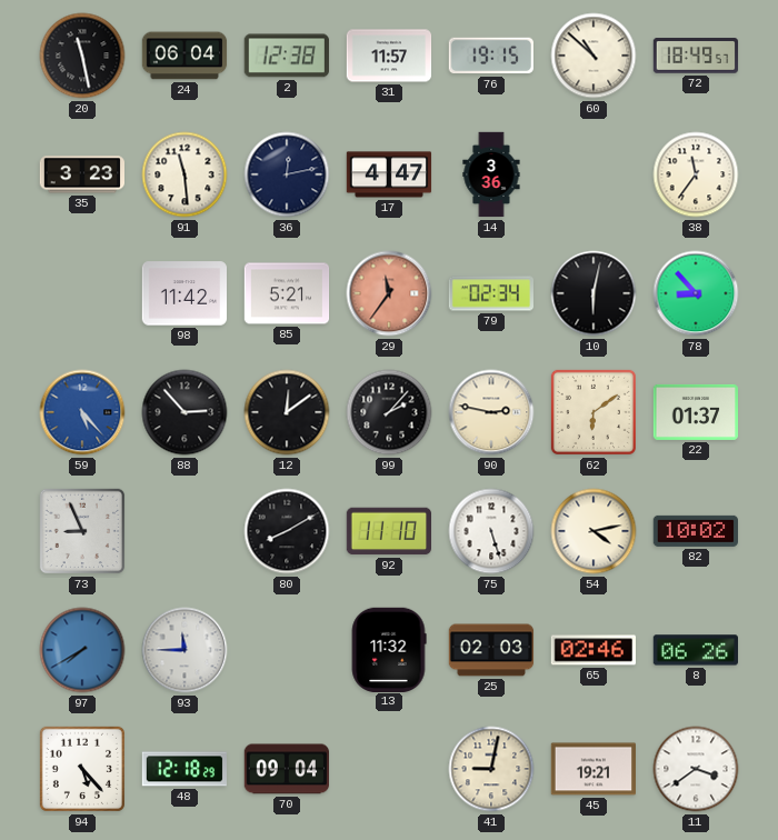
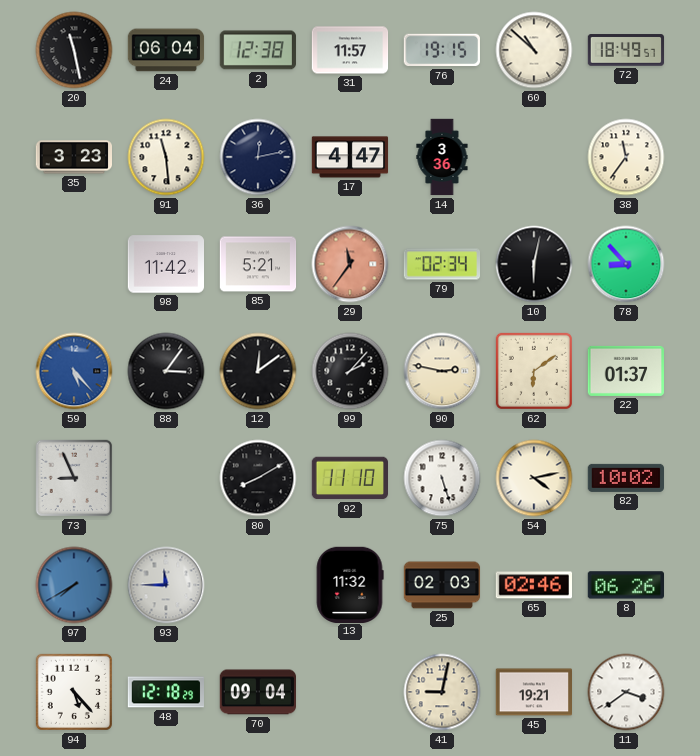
88: 2:53 -> 3:06 (166, 371)
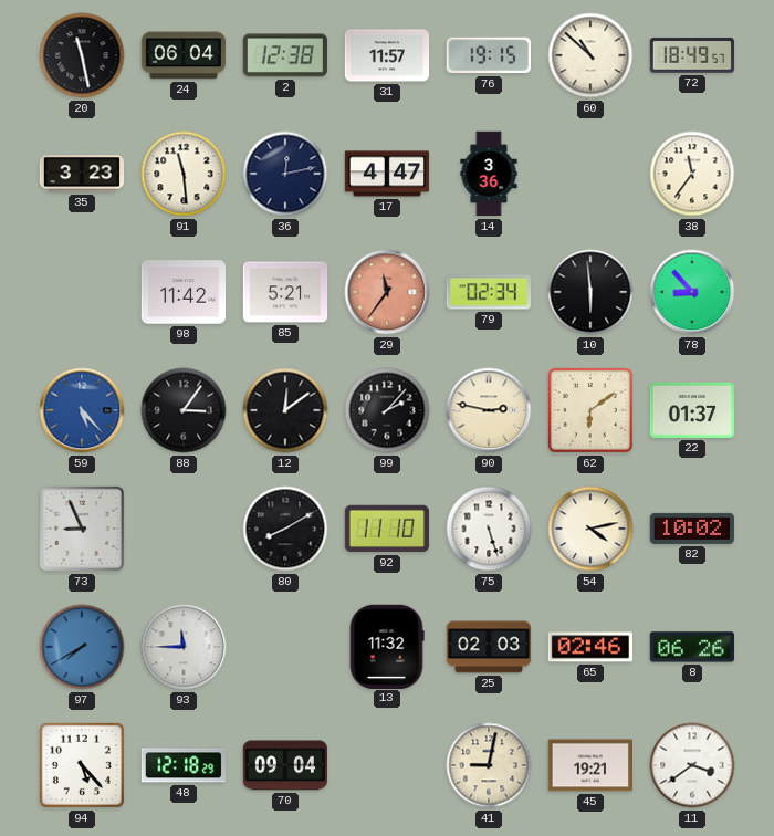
10: 6:02 -> 5:59 (590, 292)
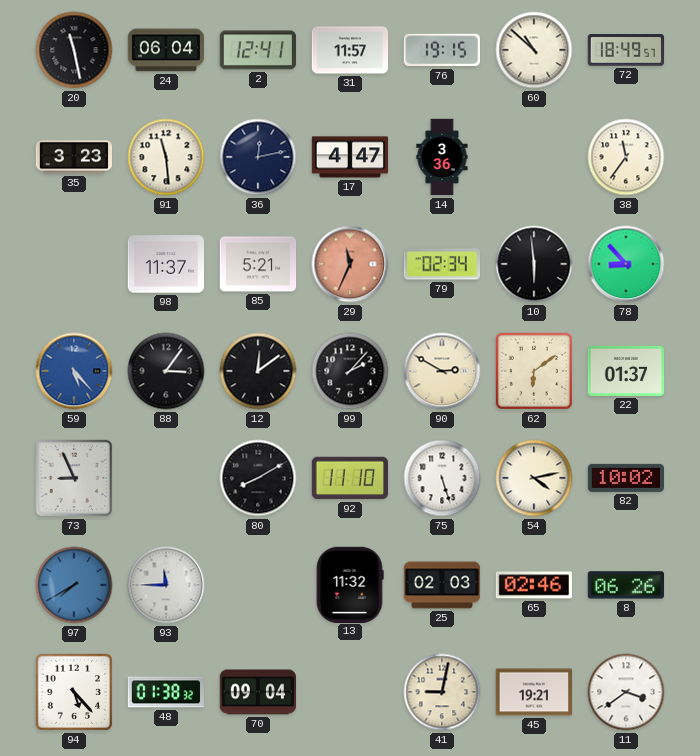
2: 12:38 -> 12:41 (258, 50)
98: 11:42 -> 11:37 (166, 264)
29: 11:36 -> 11:34 (350, 264)
90: 2:47 -> 2:50 (442, 371)
48: 12:18 -> 01:38 (166, 692)
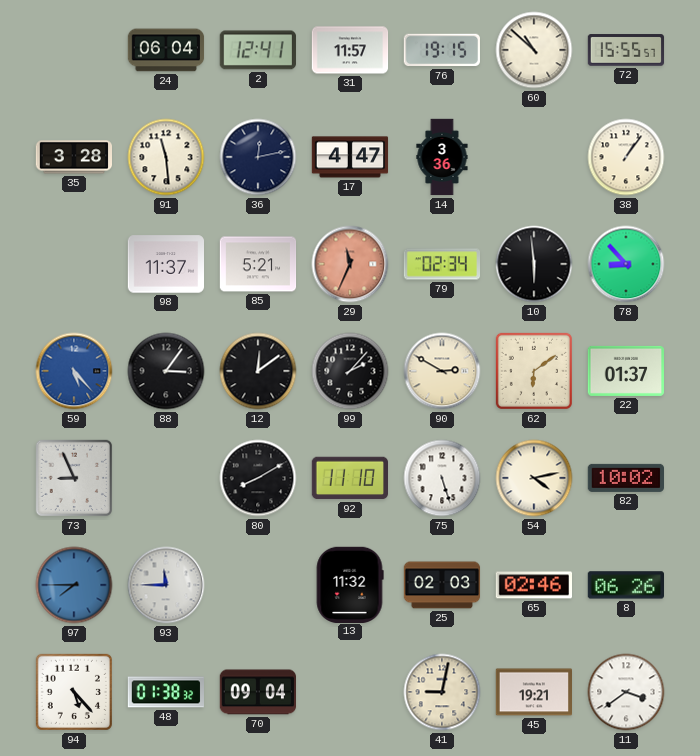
20: 11:28 -> none (74, 50)
72: 18:49 -> 15:55 (626, 50)
35: 3:23 -> 3:28 (74, 157)
38: 11:36 -> 1:06 (626, 157)
97: 7:40 -> 7:45 (74, 585)
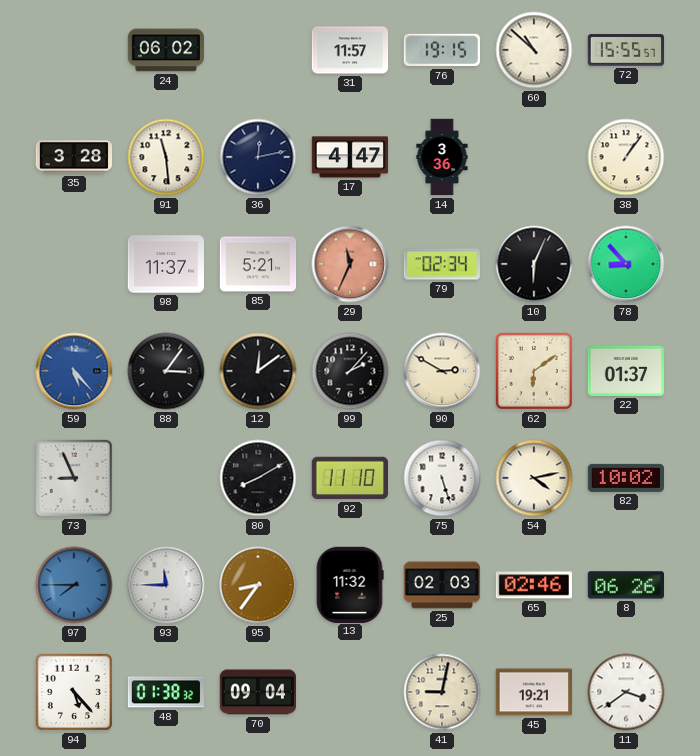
24: 06:04 -> 06:02 (166, 50)
2: 12:41 -> none (258, 50)
10: 5:59 -> 6:04 (534, 264)
95: none -> 8:36 (258, 585)
